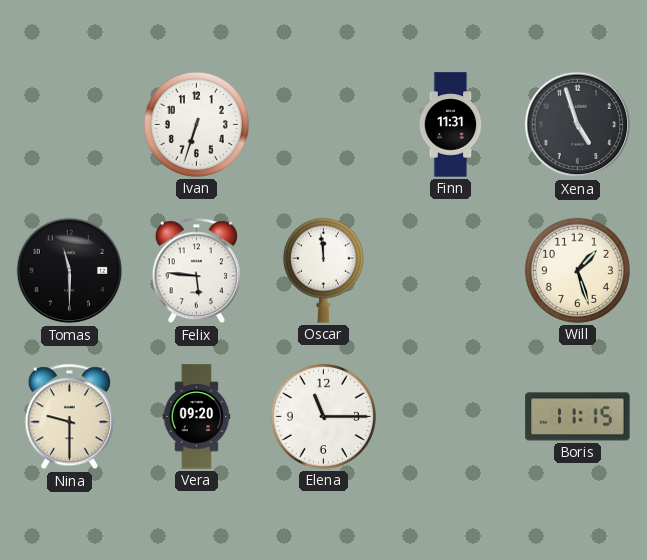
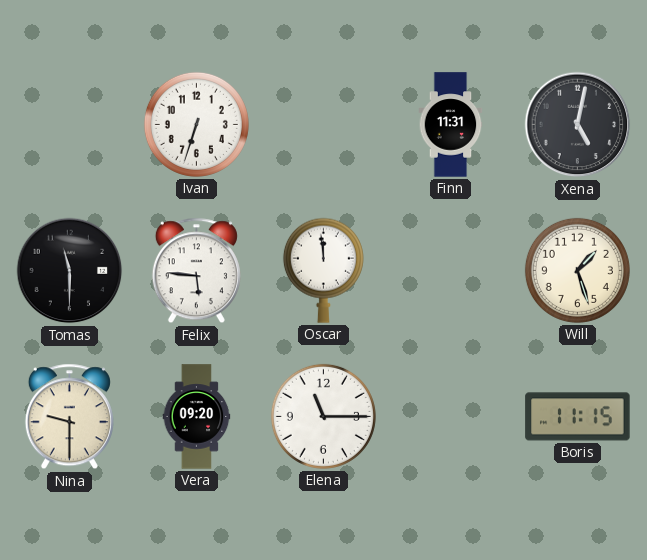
Xena: 4:57 -> 5:02 (578, 125)
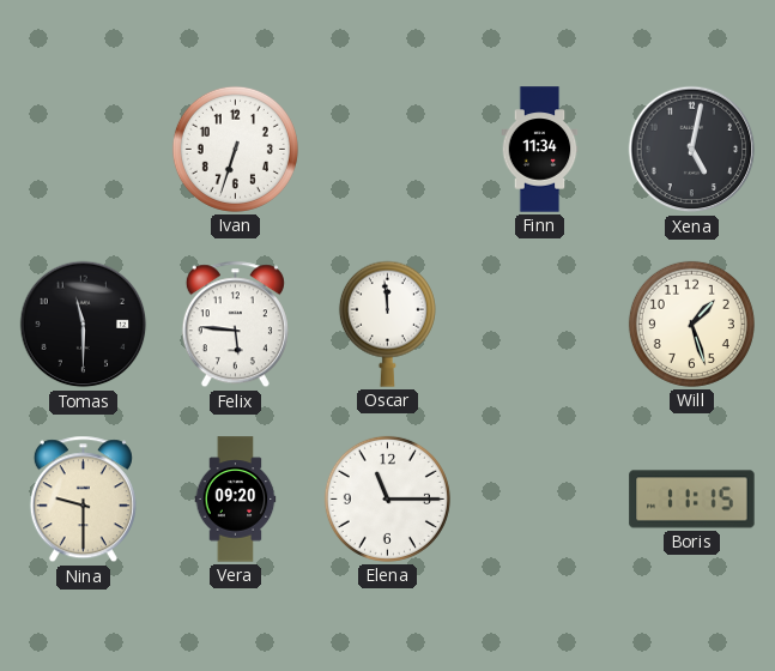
Finn: 11:31 -> 11:34 (540, 150)
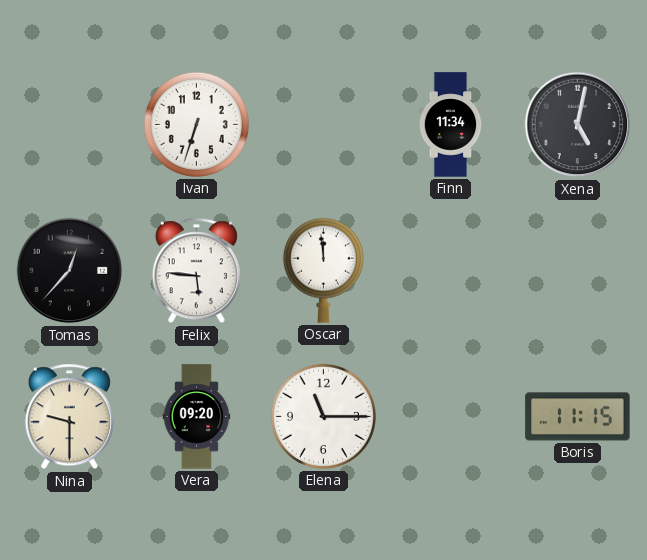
Tomas: 11:30 -> 12:37 (70, 271)
Will: 1:27 -> none (691, 324)
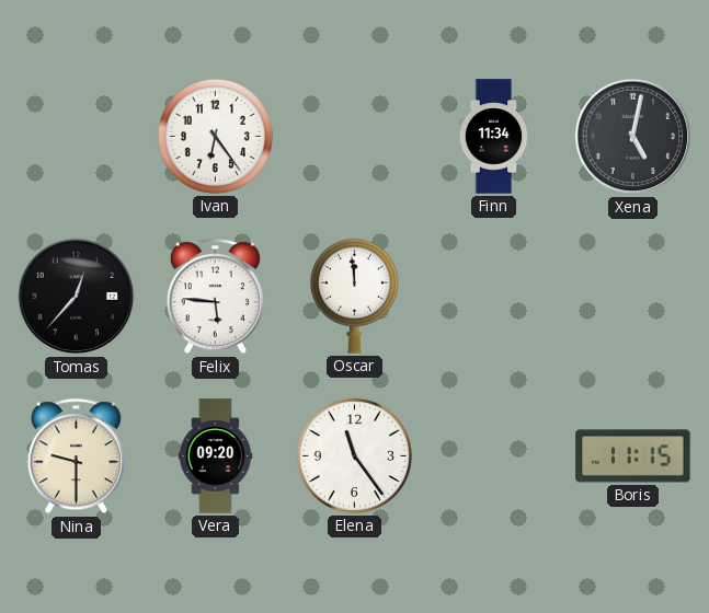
Ivan: 6:33 -> 6:24 (215, 136)
Elena: 11:15 -> 11:24 (354, 455)
